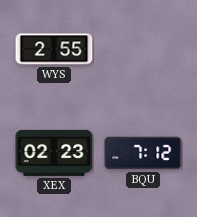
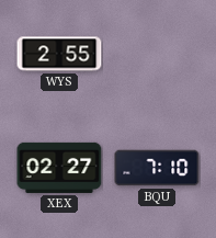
XEX: 02:23 -> 02:27 (59, 168)
BQU: 7:12 -> 7:10 (157, 168)
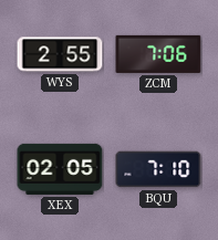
ZCM: none -> 7:06 (158, 54)
XEX: 02:27 -> 02:05 (60, 169)
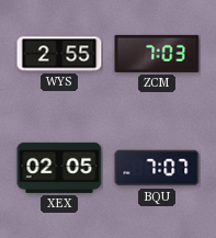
ZCM: 7:06 -> 7:03 (157, 54)
BQU: 7:10 -> 7:07 (157, 168)
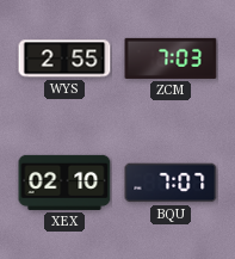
XEX: 02:05 -> 02:10 (64, 183)
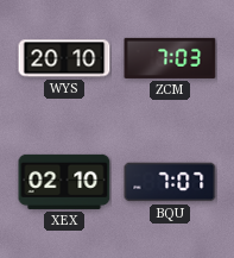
WYS: 2:55 -> 20:10 (64, 58)
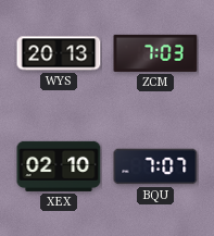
WYS: 20:10 -> 20:13 (59, 53)
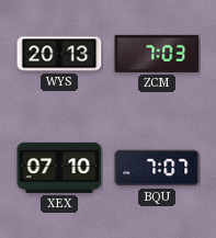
XEX: 02:10 -> 07:10 (59, 168)
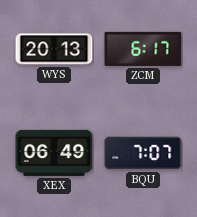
ZCM: 7:03 -> 6:17 (143, 49)
XEX: 07:10 -> 06:49 (54, 153)
